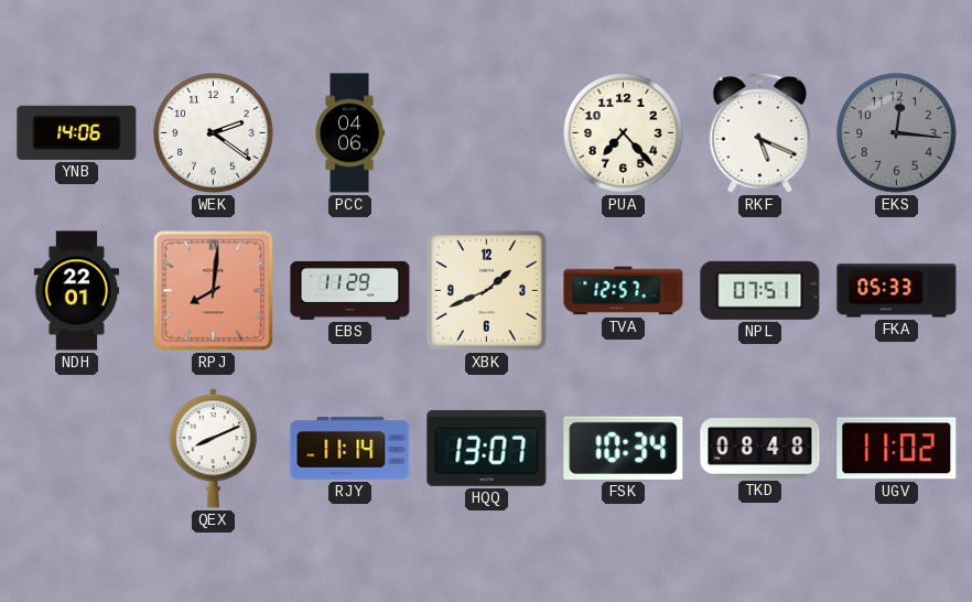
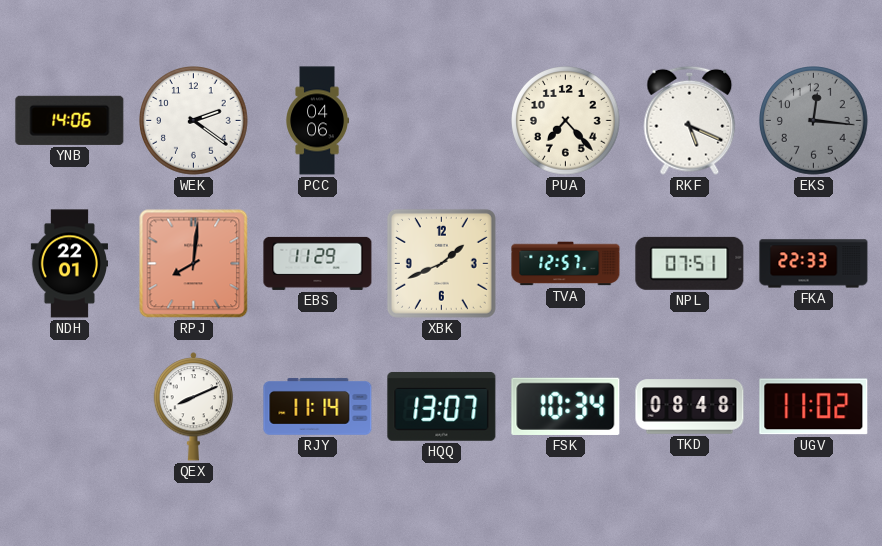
FKA: 05:33 -> 22:33 (814, 264)
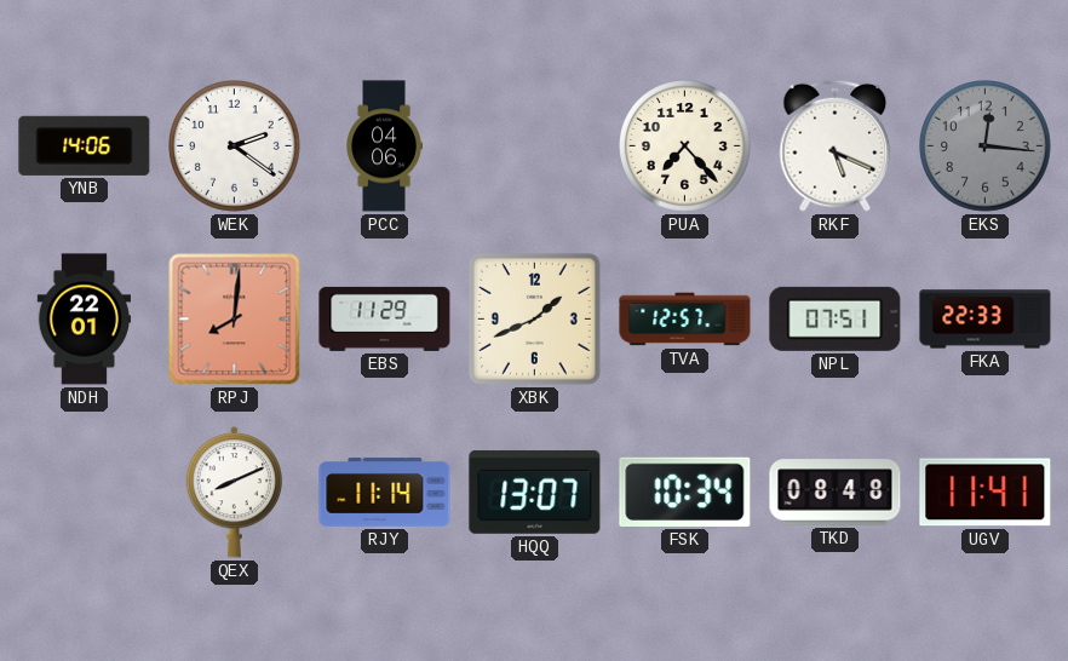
UGV: 11:02 -> 11:41 (986, 493)
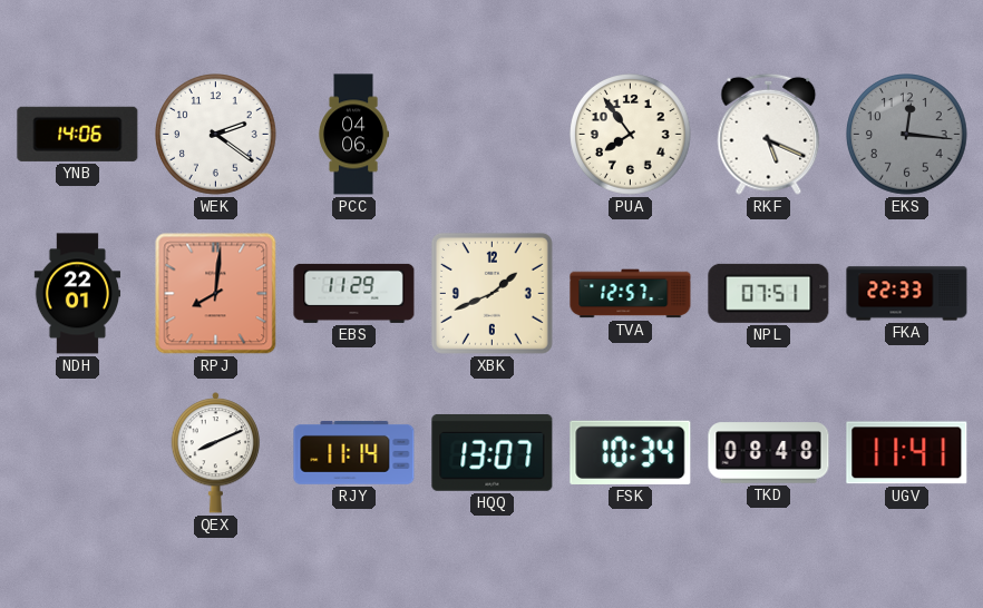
PUA: 7:23 -> 7:54 (631, 135)
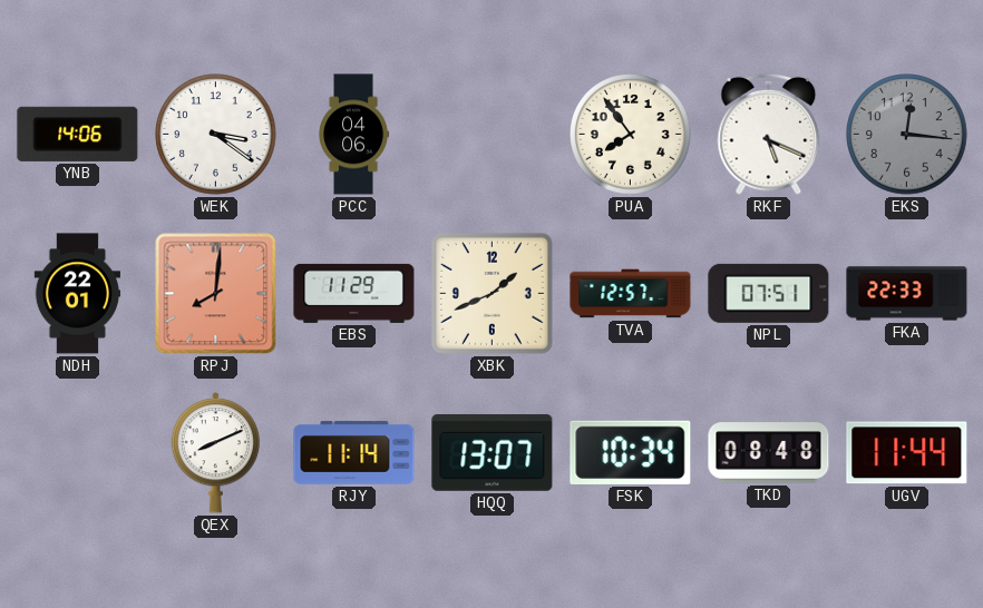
WEK: 2:21 -> 3:21 (216, 135)
UGV: 11:41 -> 11:44 (907, 453)
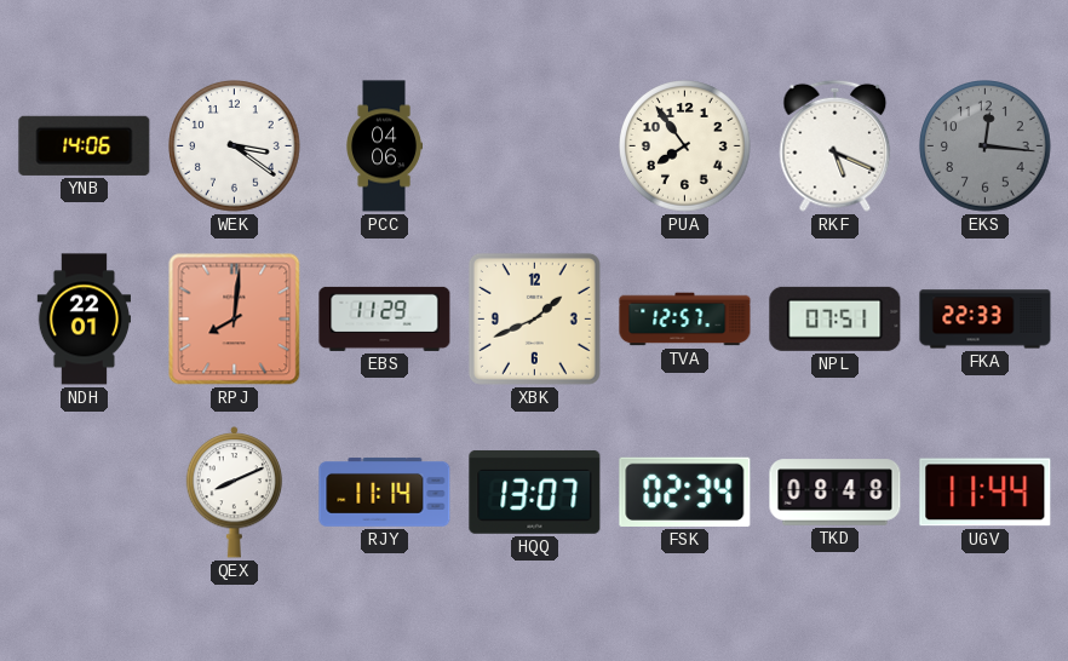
FSK: 10:34 -> 02:34 (685, 492)
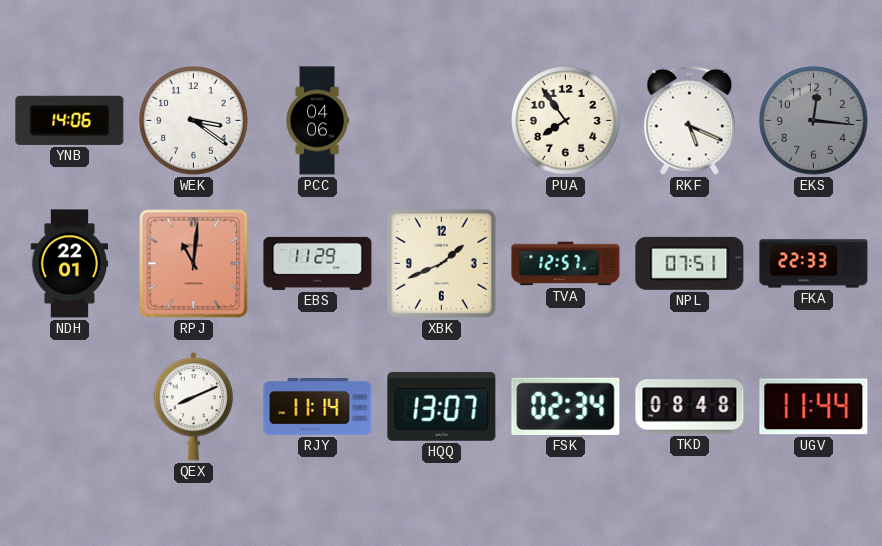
RPJ: 8:01 -> 11:01 (194, 264)
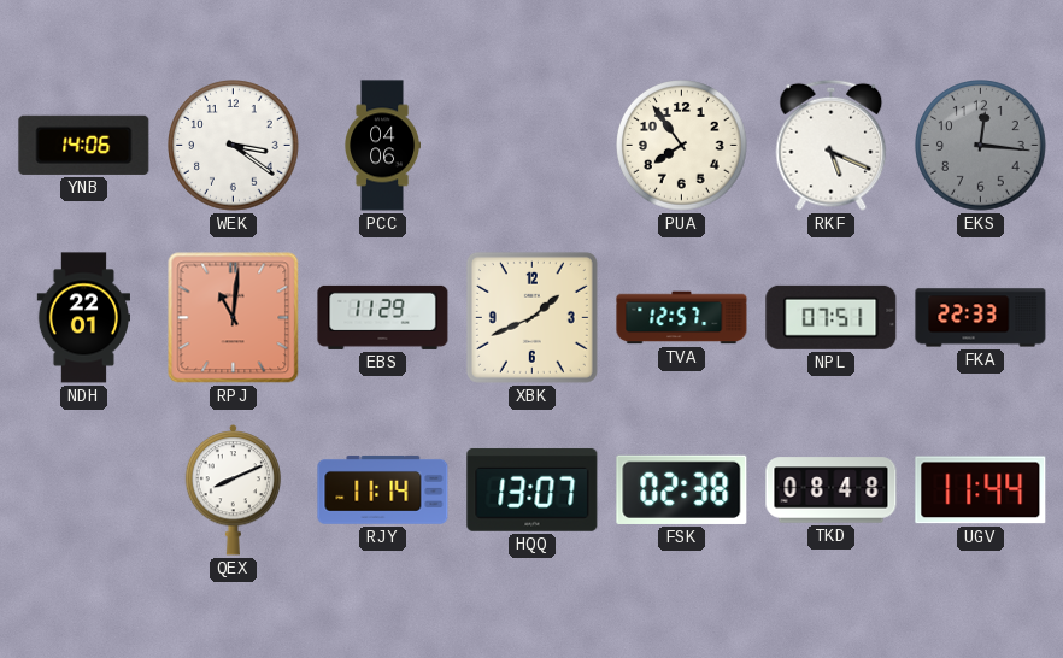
FSK: 02:34 -> 02:38 (682, 489)
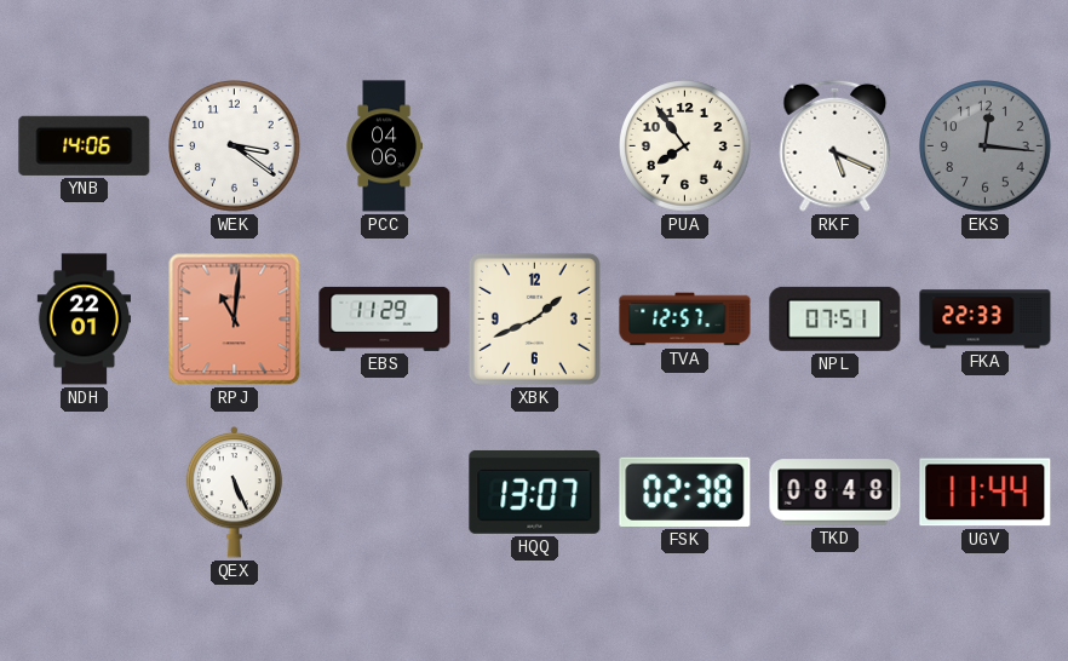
QEX: 8:11 -> 5:26 (234, 493)
RJY: 11:14 -> none (383, 489)
